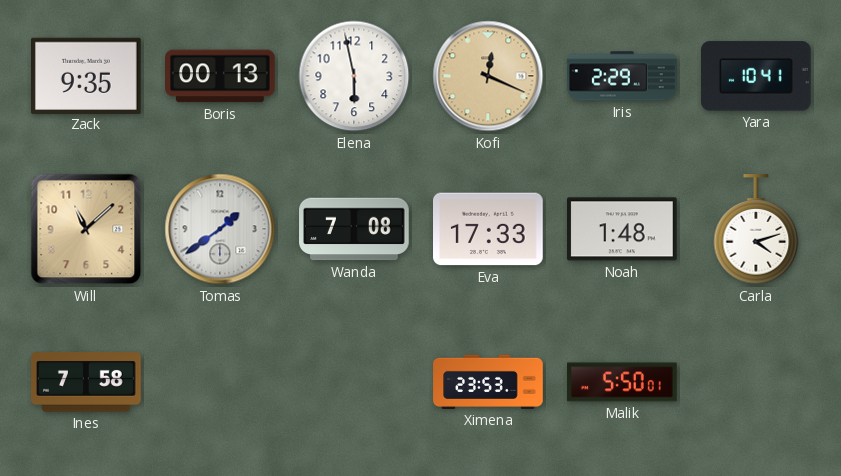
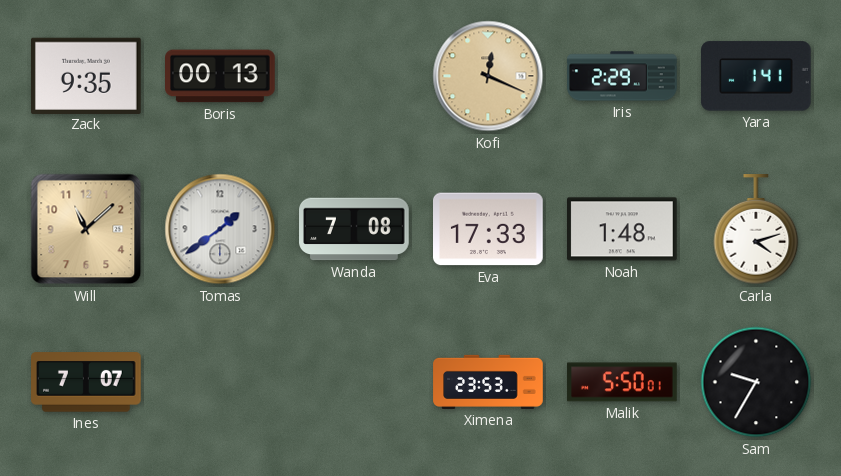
Elena: 5:58 -> none (354, 76)
Yara: 10:41 -> 1:41 (757, 76)
Ines: 7:58 -> 7:07 (86, 382)
Sam: none -> 9:35 (756, 382)
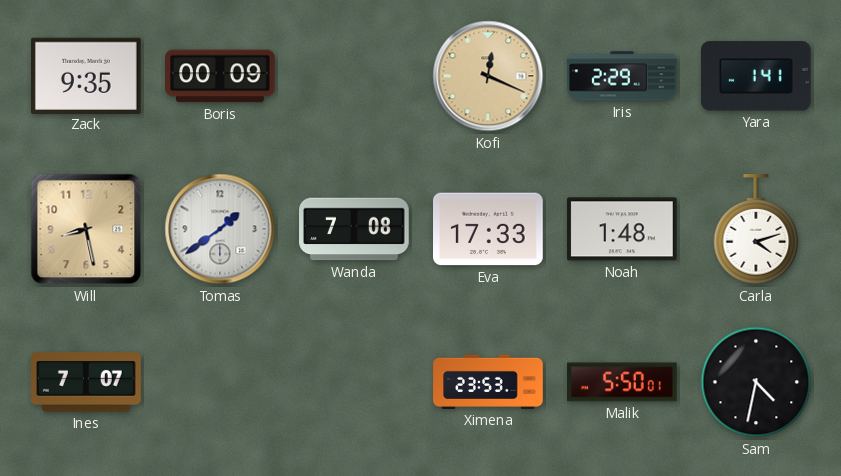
Boris: 00:13 -> 00:09 (221, 76)
Will: 11:08 -> 8:28 (86, 229)
Sam: 9:35 -> 4:32 (756, 382)
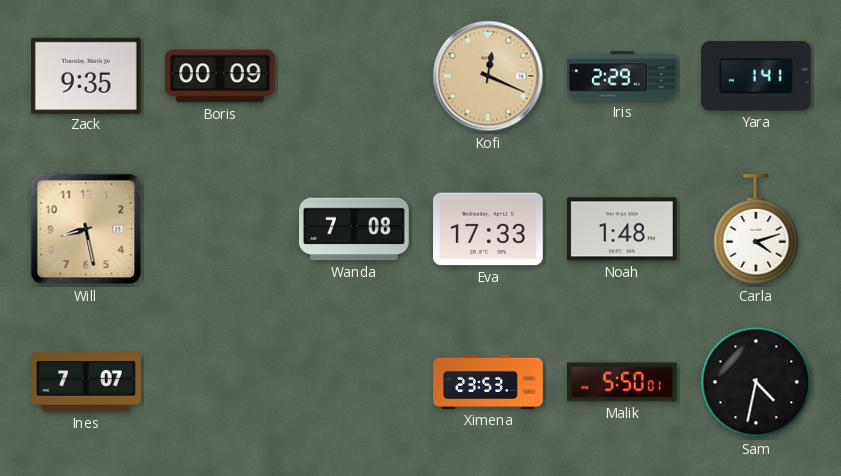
Tomas: 1:39 -> none (220, 229)
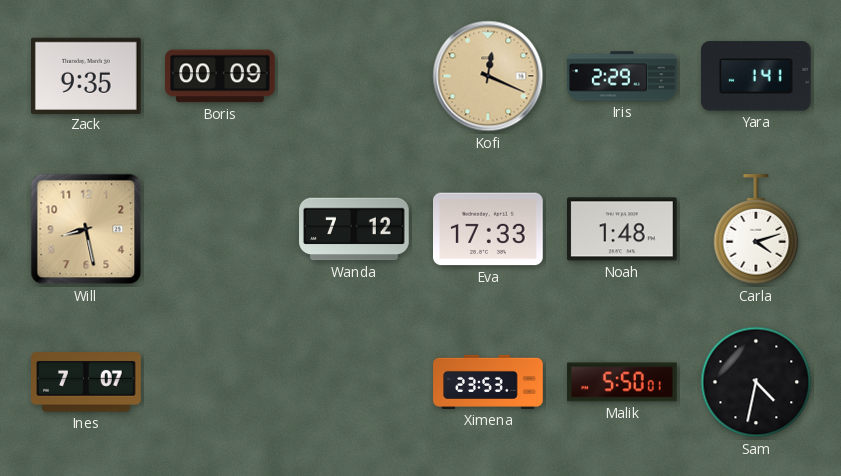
Wanda: 7:08 -> 7:12 (354, 229)
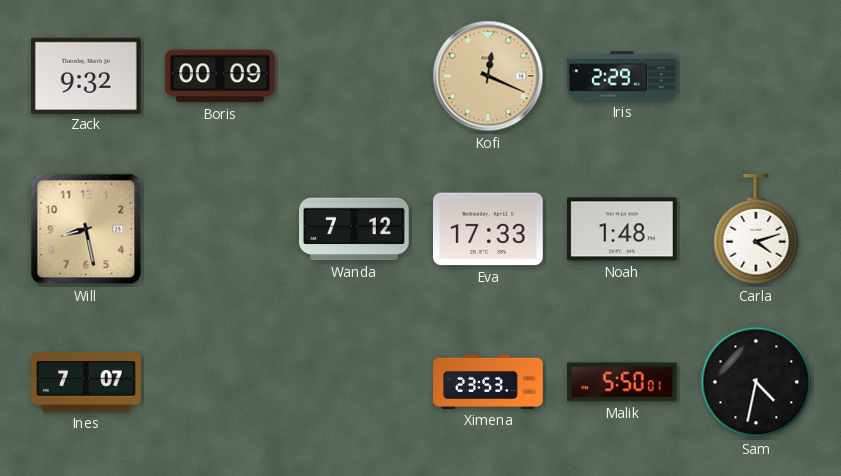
Zack: 9:35 -> 9:32 (87, 75)
Yara: 1:41 -> none (757, 76)
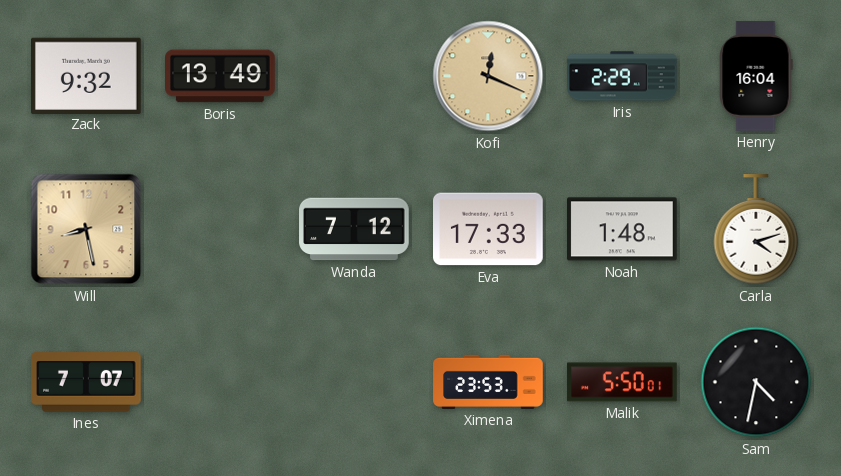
Boris: 00:09 -> 13:49 (221, 76)
Henry: none -> 16:04 (756, 76)
